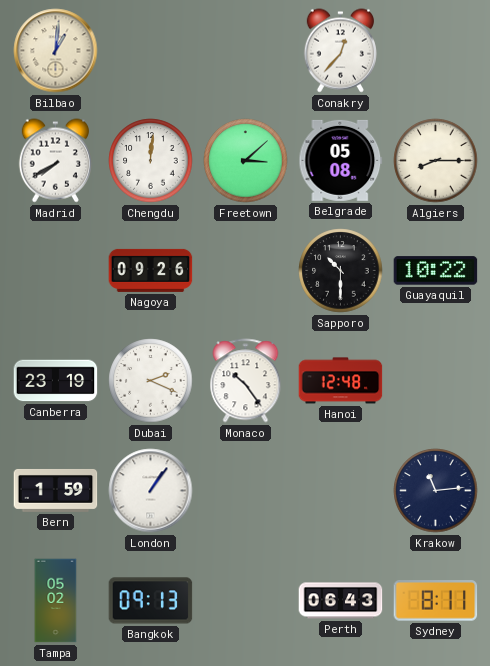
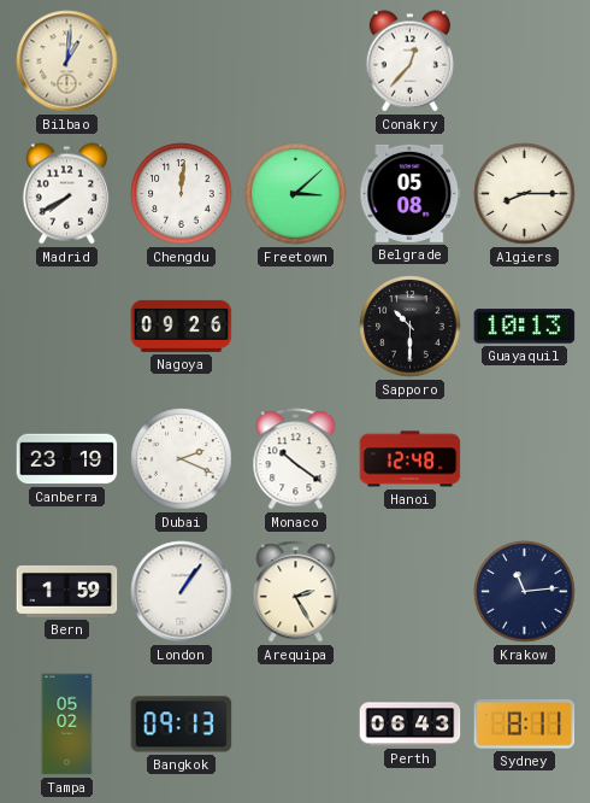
Guayaquil: 10:22 -> 10:13 (525, 327)
Monaco: 10:24 -> 10:21 (296, 459)
Arequipa: none -> 2:25 (296, 592)
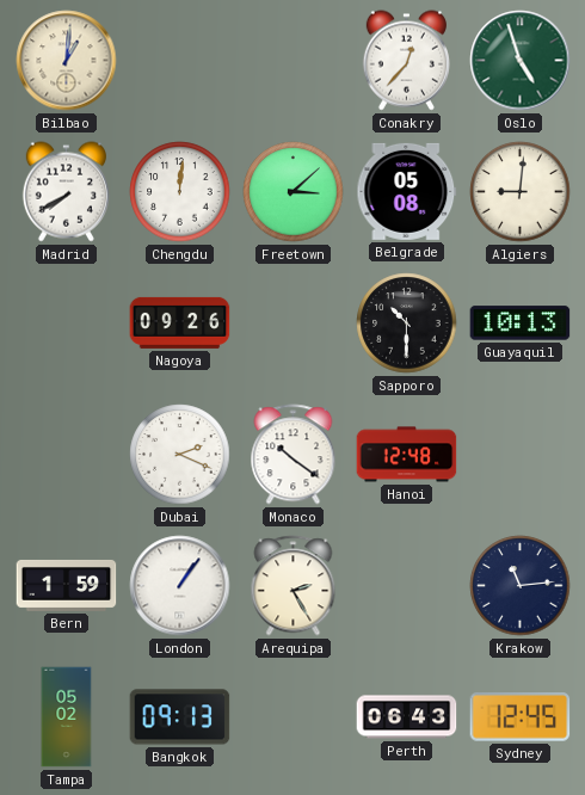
Oslo: none -> 4:57 (521, 61)
Algiers: 8:15 -> 9:01 (521, 192)
Canberra: 23:19 -> none (67, 459)
Sydney: 8:11 -> 12:45 (521, 717)
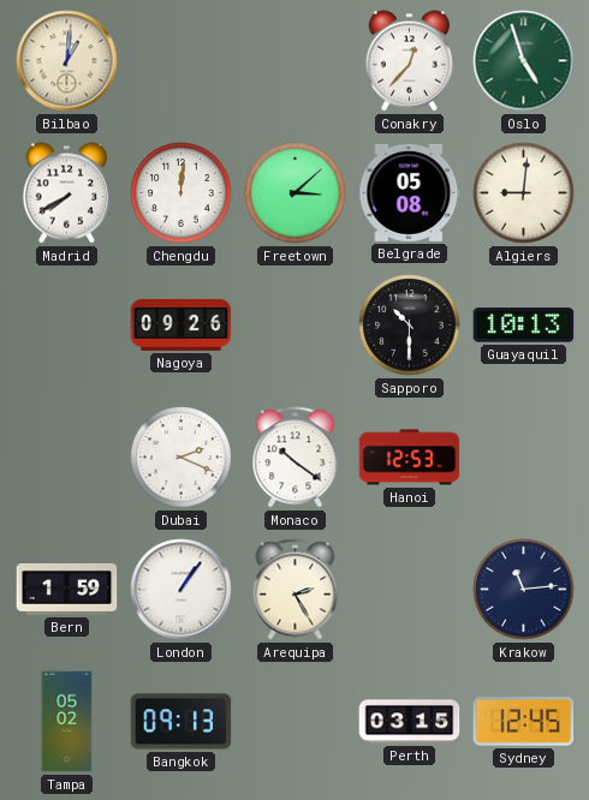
Hanoi: 12:48 -> 12:53 (410, 458)
Perth: 06:43 -> 03:15 (410, 722)
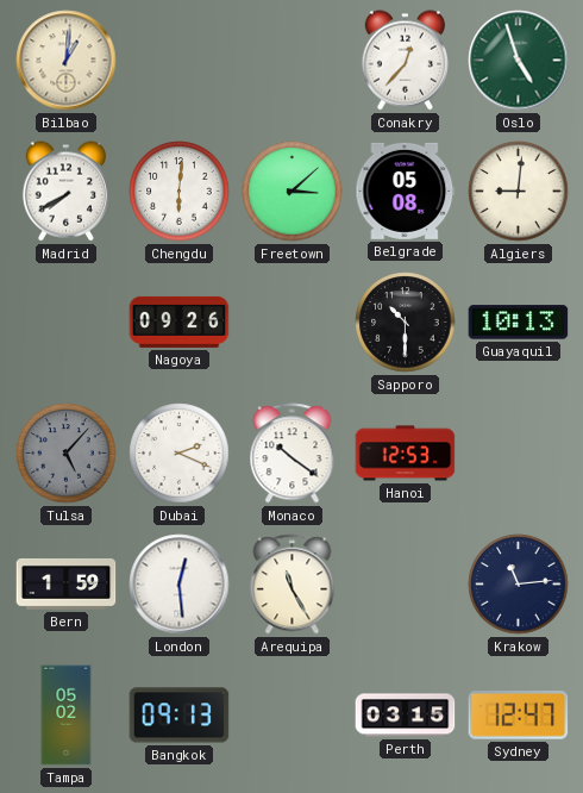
Chengdu: 12:01 -> 6:01 (180, 192)
Tulsa: none -> 5:07 (67, 454)
London: 1:06 -> 12:29 (180, 585)
Arequipa: 2:25 -> 11:25 (293, 585)
Sydney: 12:45 -> 12:47 (519, 716)
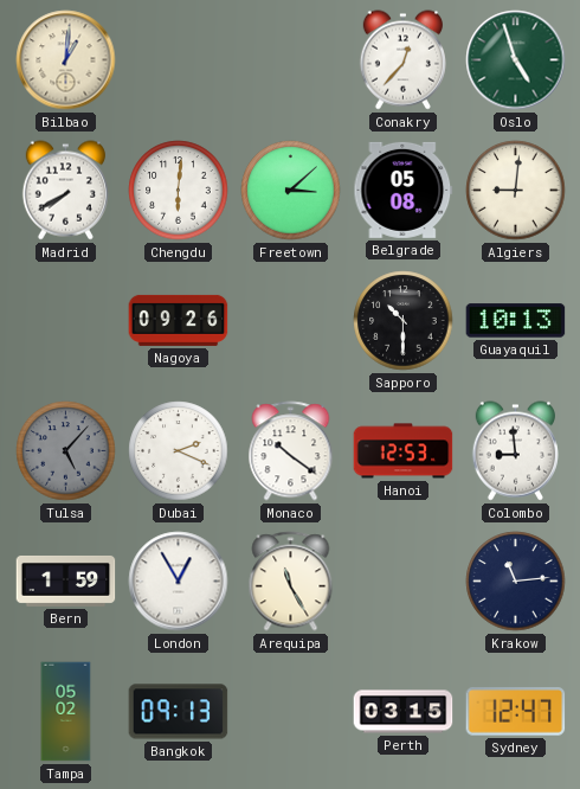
Colombo: none -> 8:59 (515, 451)
London: 12:29 -> 12:55 (179, 582)
